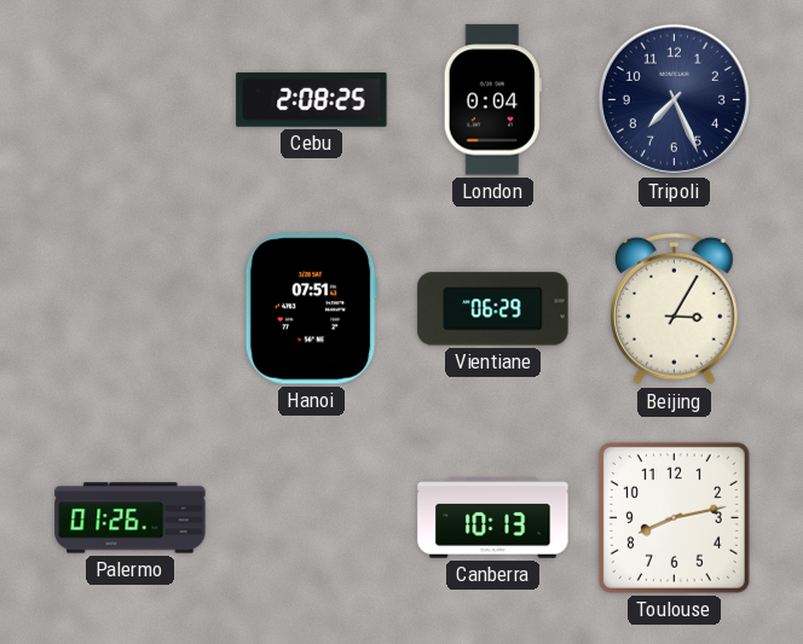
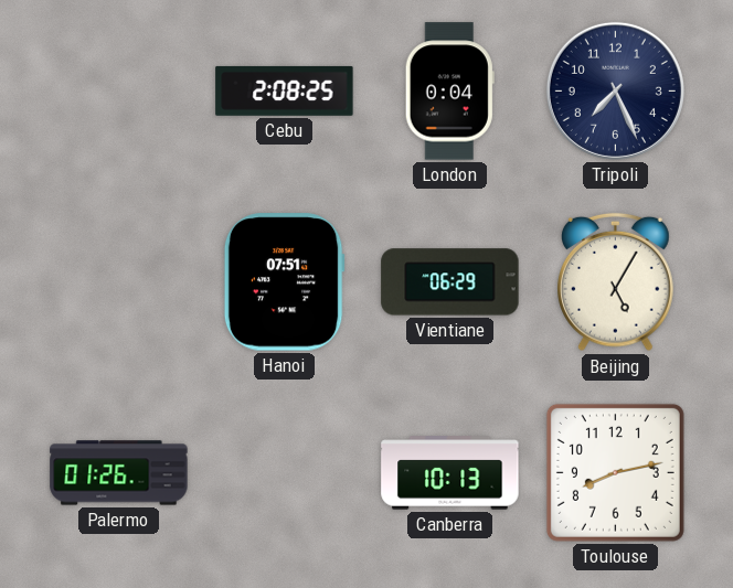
Beijing: 3:05 -> 5:05 (616, 282)
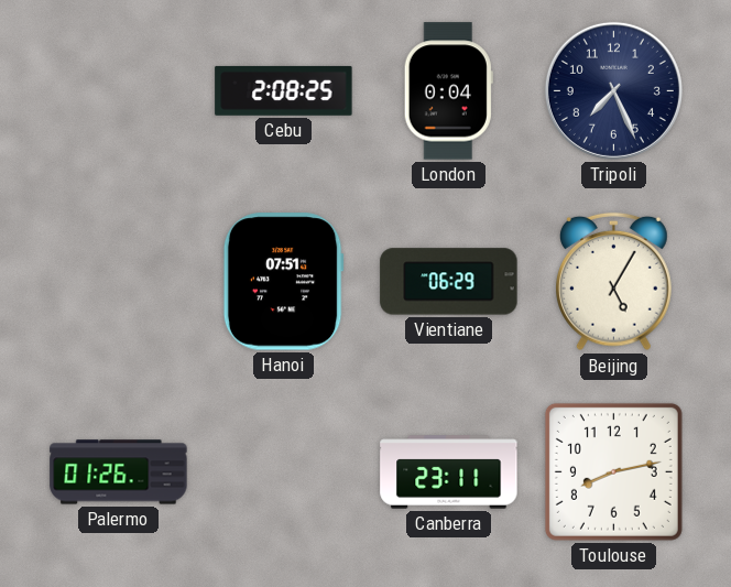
Canberra: 10:13 -> 23:11 (449, 472)
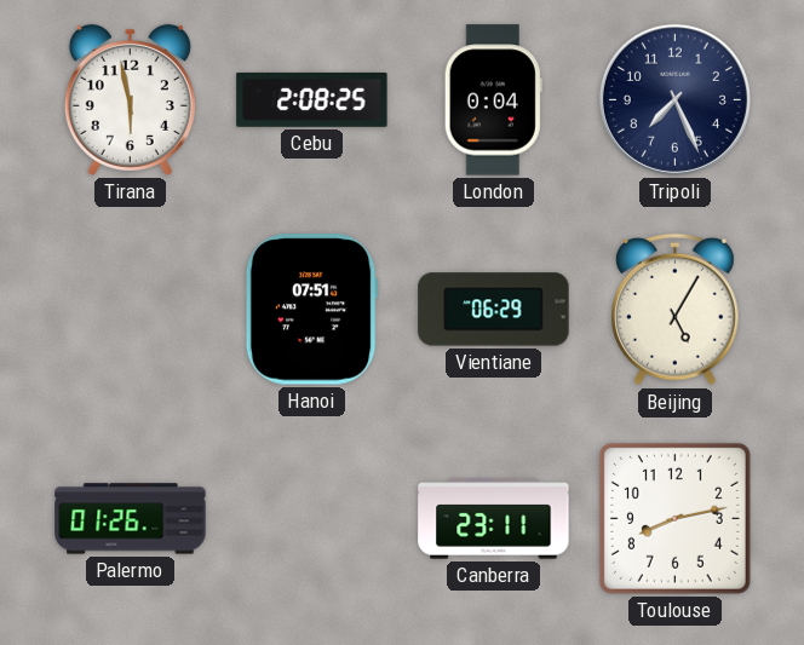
Tirana: none -> 5:58 (130, 99)
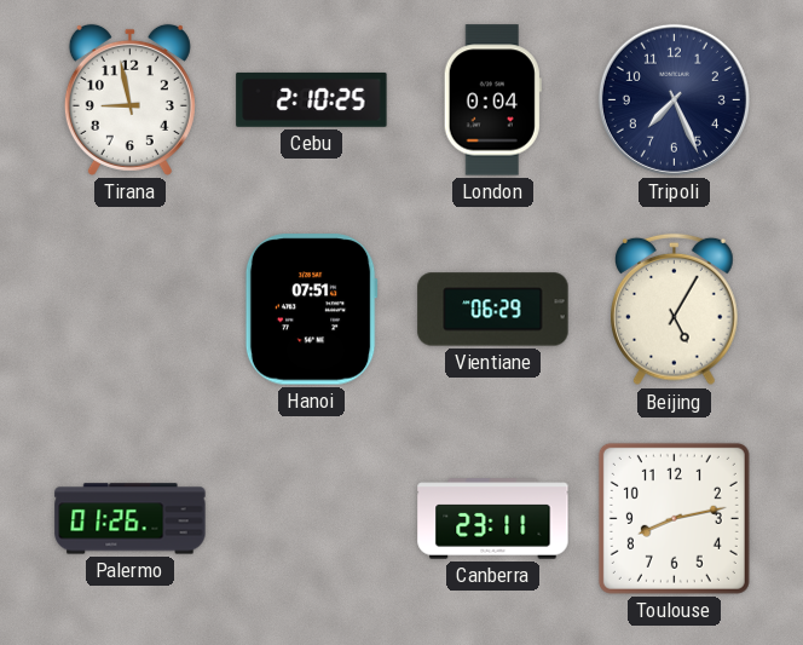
Tirana: 5:58 -> 8:58 (129, 99)
Cebu: 2:08 -> 2:10 (312, 99)
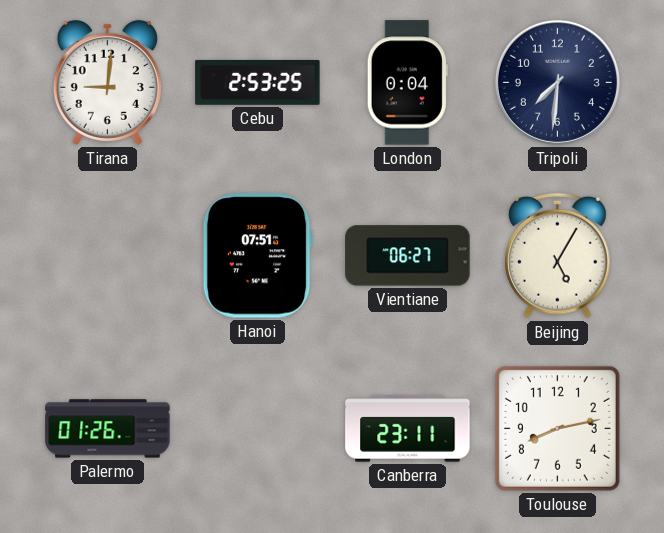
Tirana: 8:58 -> 9:01 (107, 82)
Cebu: 2:10 -> 2:53 (258, 82)
Tripoli: 7:26 -> 7:31 (557, 82)
Vientiane: 06:29 -> 06:27 (408, 256)
